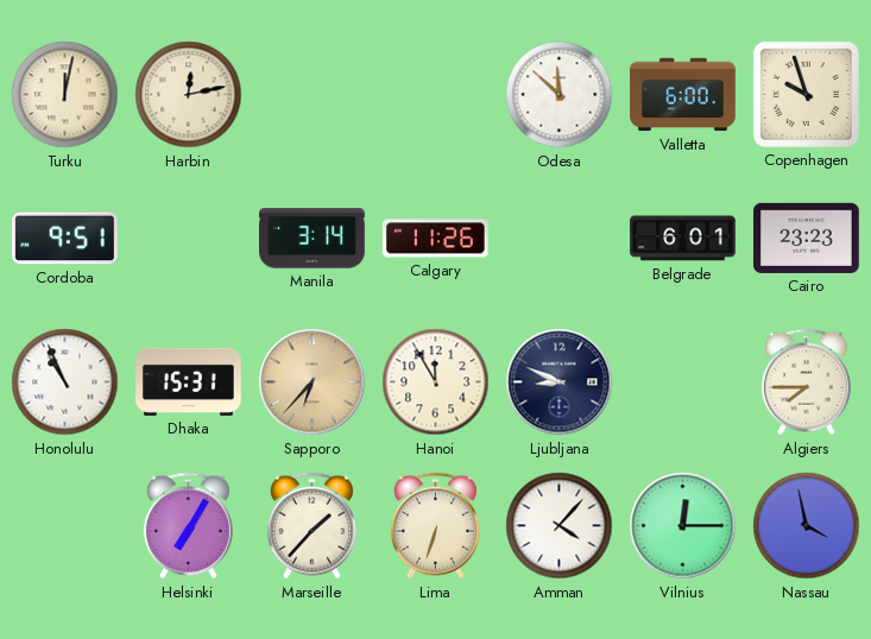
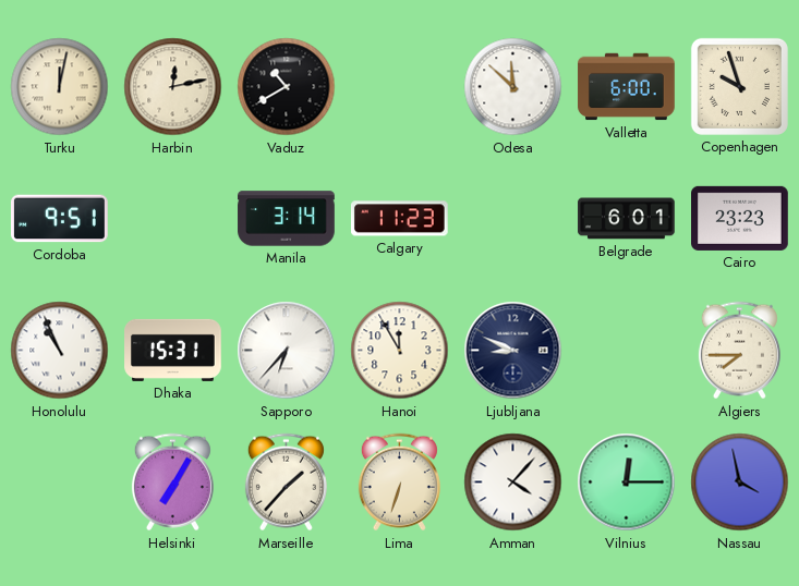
Vaduz: none -> 10:40 (287, 87)
Calgary: 11:26 -> 11:23 (399, 219)
Sapporo dial: champagne -> white (287, 351)
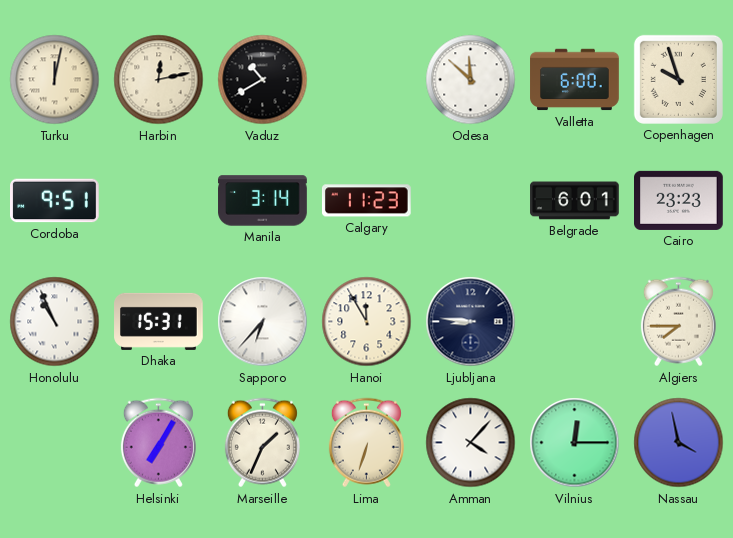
Ljubljana: 8:49 -> 8:46 (471, 322)
Marseille: 1:37 -> 1:34 (262, 443)
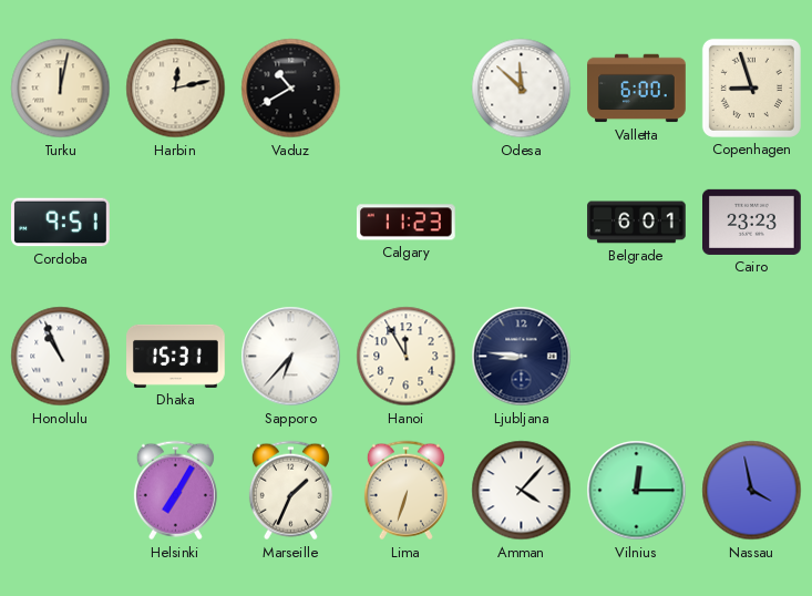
Copenhagen: 9:57 -> 8:57 (751, 88)
Manila: 3:14 -> none (263, 201)
Algiers: 7:45 -> none (678, 322)
